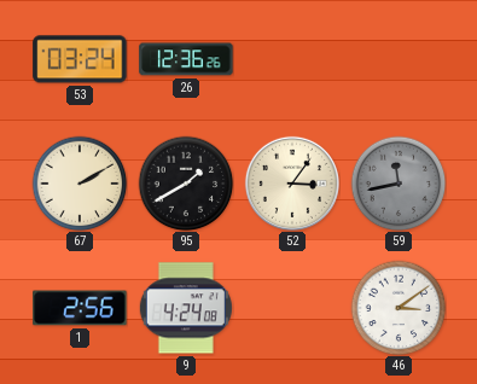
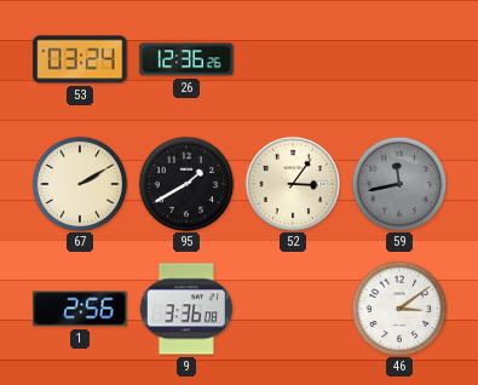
9: 4:24 -> 3:36 (186, 309)
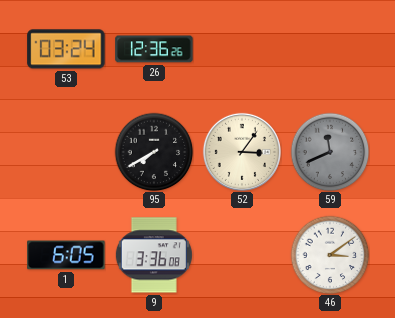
67: 2:10 -> none (80, 184)
95: 1:40 -> 7:40 (154, 152)
59: 11:43 -> 11:41 (330, 152)
1: 2:56 -> 6:05 (66, 255)
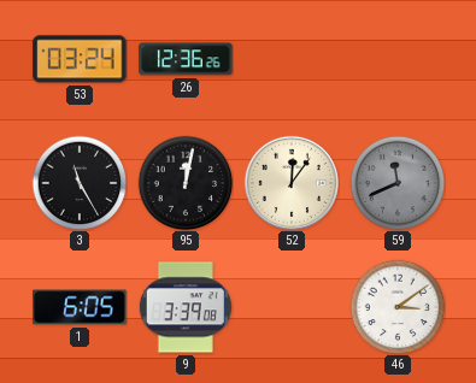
3: none -> 11:25 (80, 183)
95: 7:40 -> 12:02 (186, 183)
52: 3:06 -> 12:06 (292, 183)
9: 3:36 -> 3:39 (186, 307)
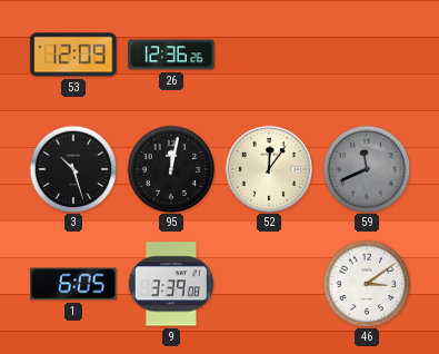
53: 03:24 -> 12:09 (73, 55)
3: 11:25 -> 10:27 (73, 169)
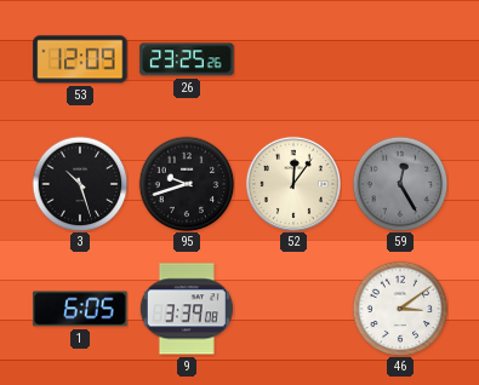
26: 12:36 -> 23:25 (187, 59)
95: 12:02 -> 9:42 (187, 184)
59: 11:41 -> 12:25 (400, 184)
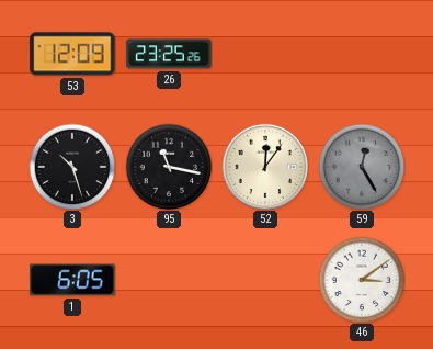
95: 9:42 -> 11:17 (169, 167)
9: 3:39 -> none (187, 309)
